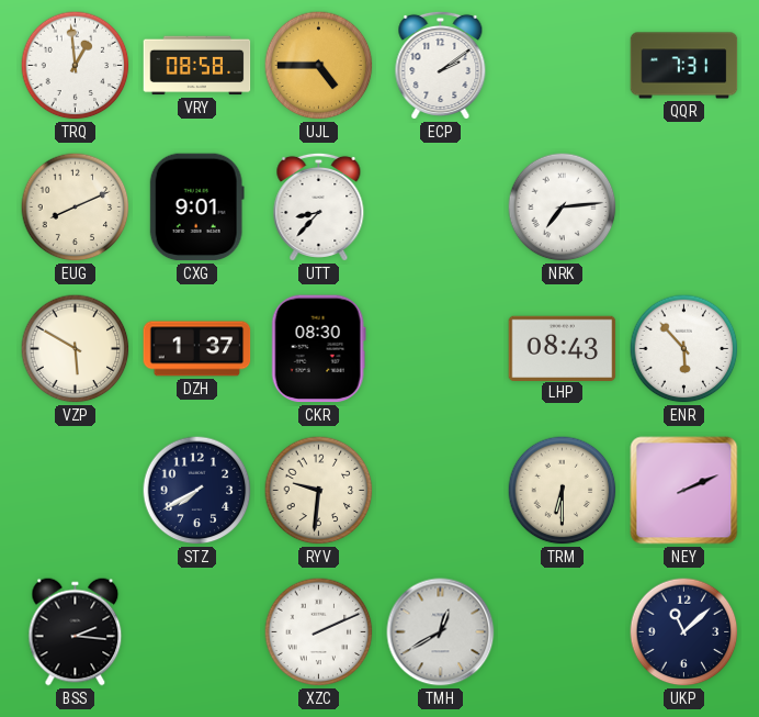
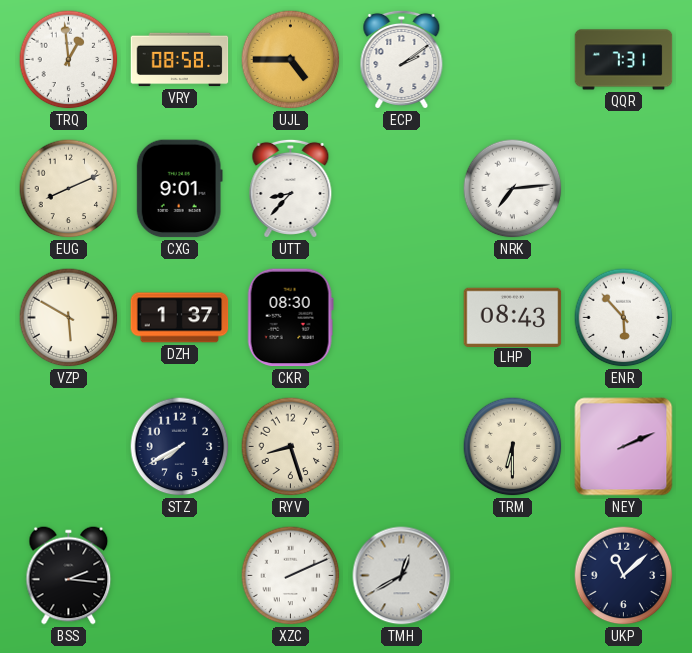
RYV: 9:31 -> 8:27 (291, 447)
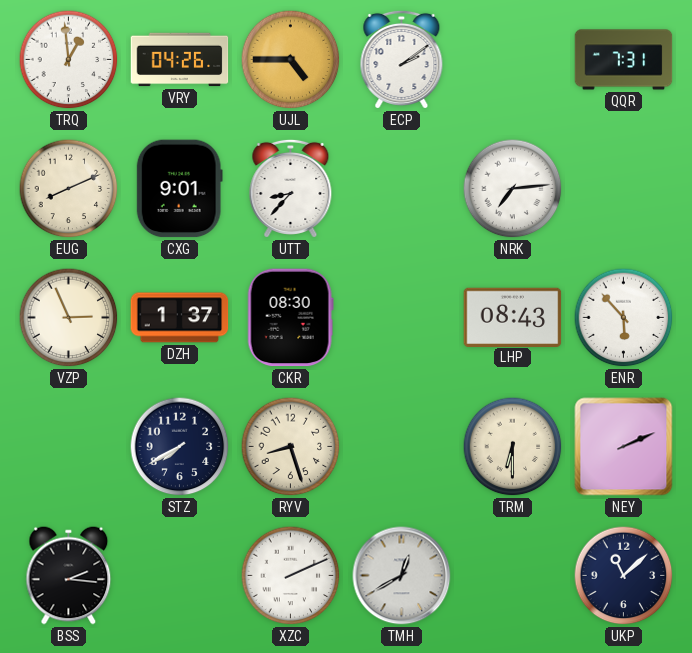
VRY: 08:58 -> 04:26 (180, 60)
VZP: 5:50 -> 2:56 (69, 318)
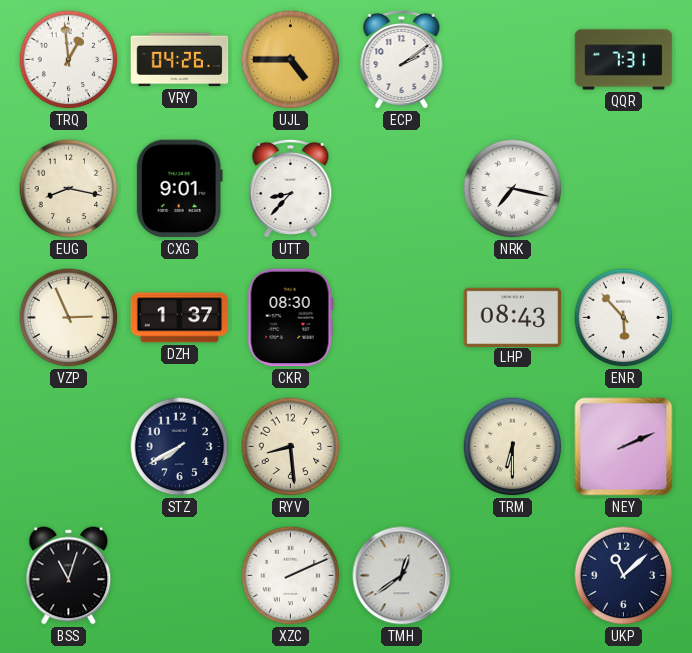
EUG: 8:11 -> 8:17 (69, 189)
NRK: 7:14 -> 7:17 (513, 189)
RYV: 8:27 -> 8:29 (291, 447)
BSS: 2:16 -> 11:03 (69, 576)
TMH: 12:40 -> 12:39 (402, 576)
